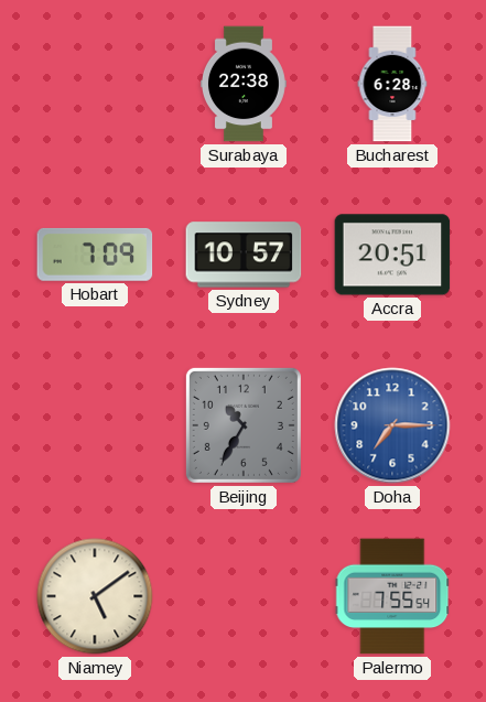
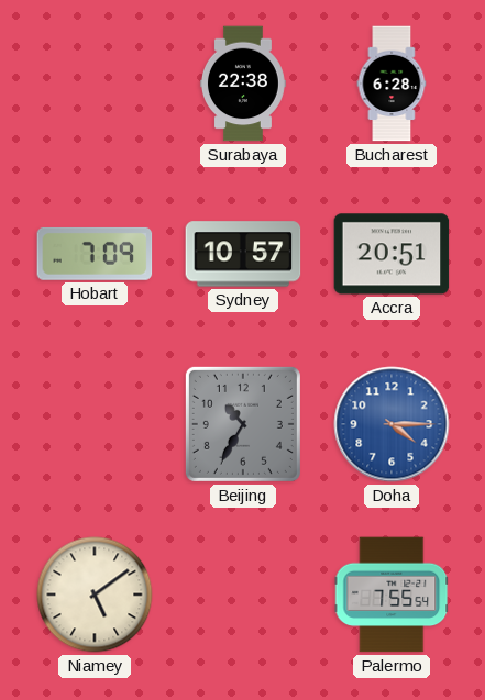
Doha: 7:15 -> 4:15 (392, 424)
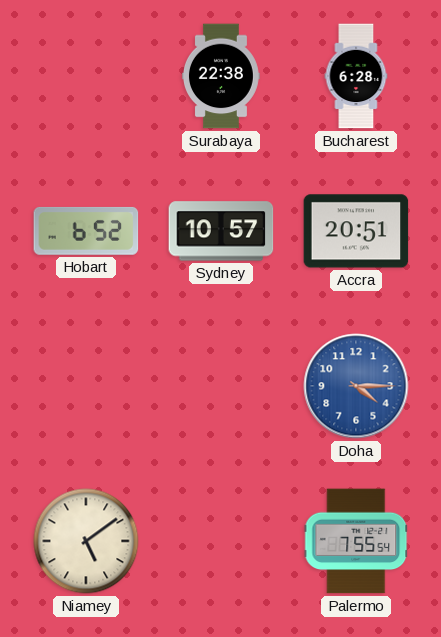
Hobart: 7:09 -> 6:52 (86, 231)
Beijing: 10:35 -> none (243, 424)
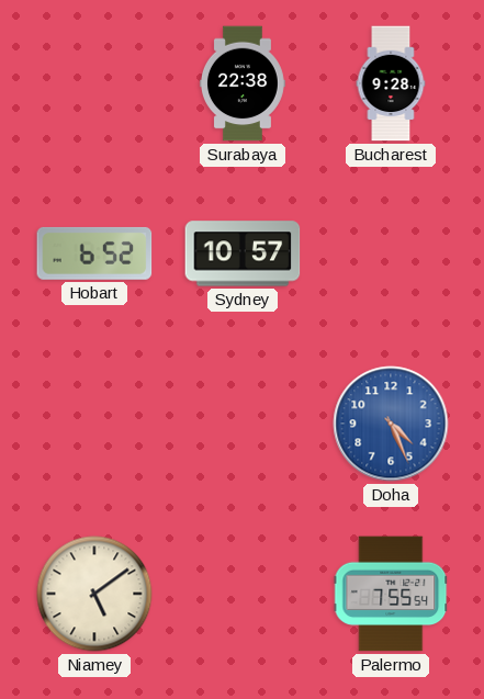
Bucharest: 6:28 -> 9:28 (391, 83)
Accra: 20:51 -> none (356, 231)
Doha: 4:15 -> 4:26 (391, 424)
